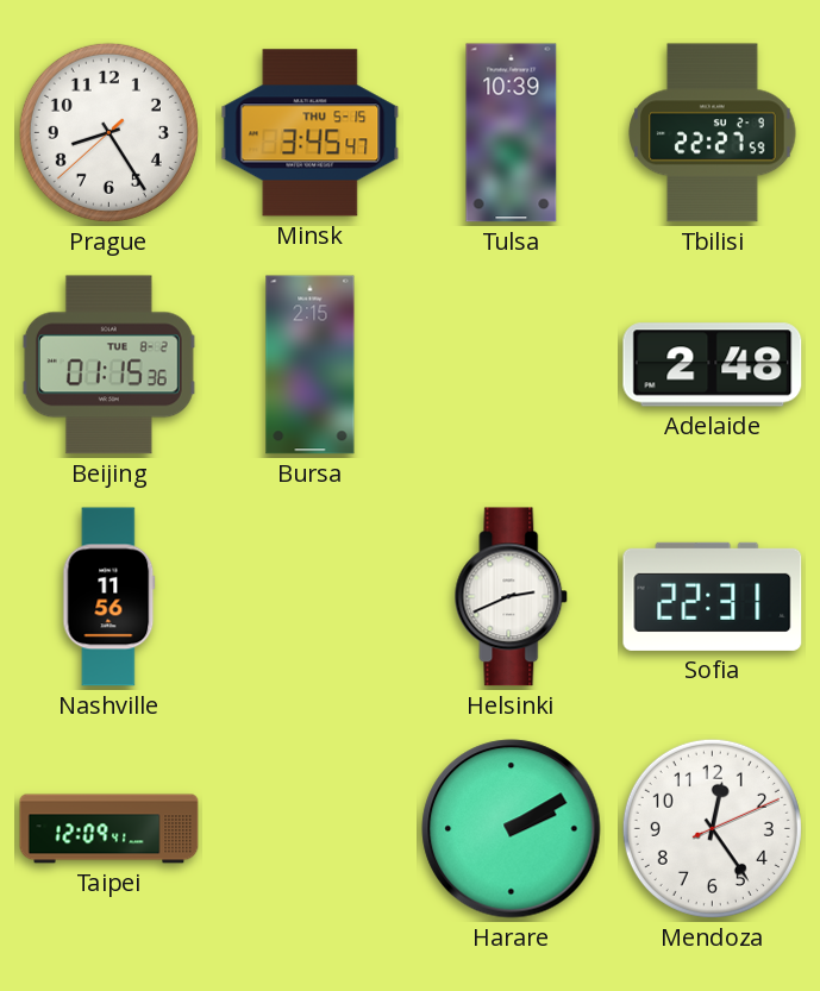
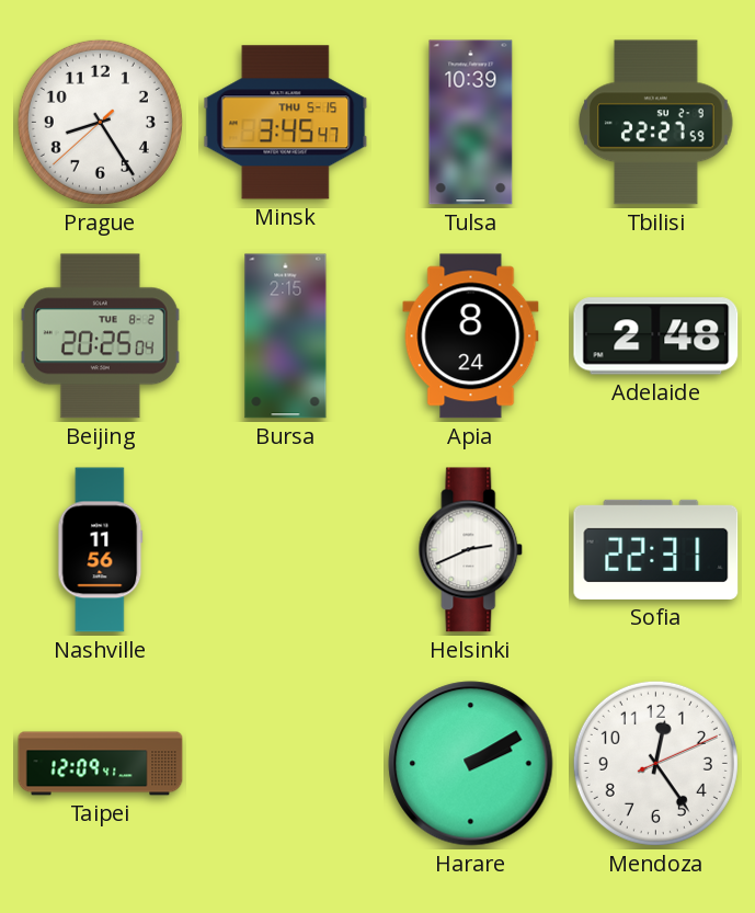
Beijing: 01:15 -> 20:25 (100, 336)
Apia: none -> 8:24 (471, 336)
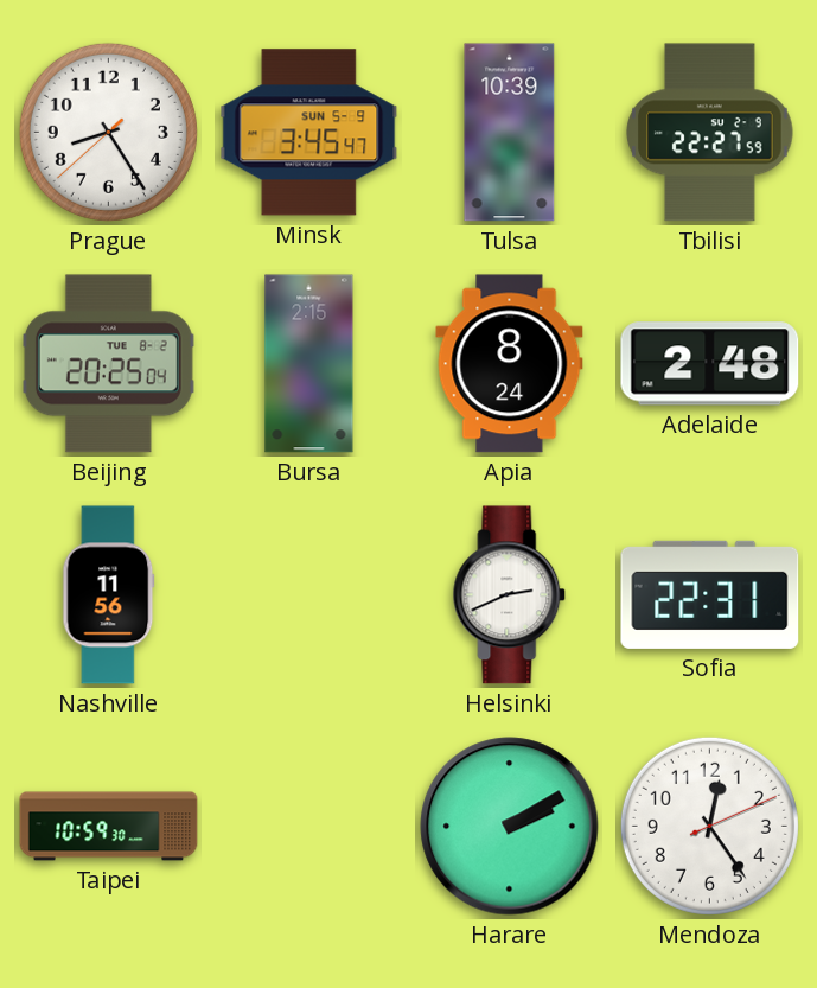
Minsk date: THU 5-15 -> SUN 5-9 (309, 133)
Taipei: 12:09 -> 10:59 (109, 827)
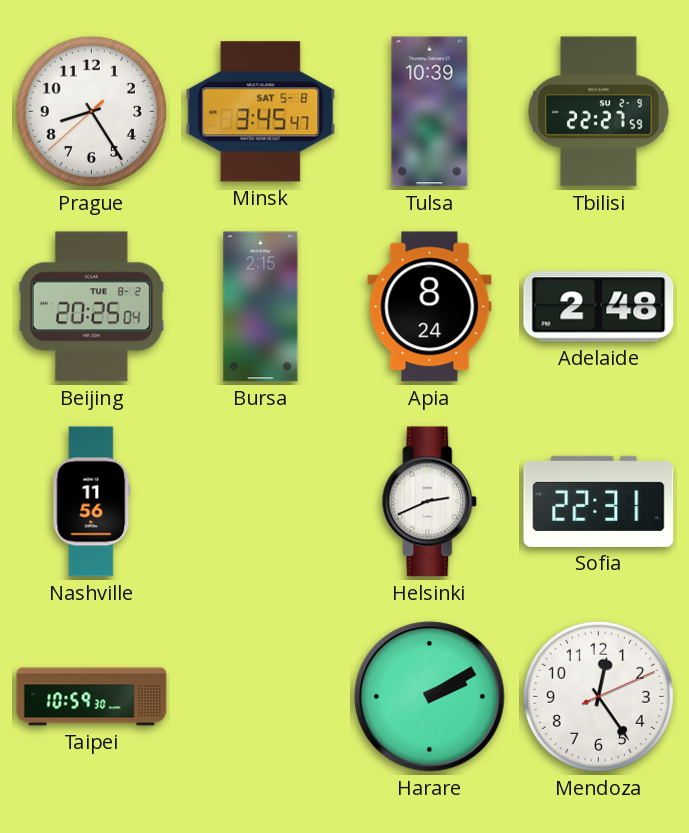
Minsk date: SUN 5-9 -> SAT 5-8 (261, 112)
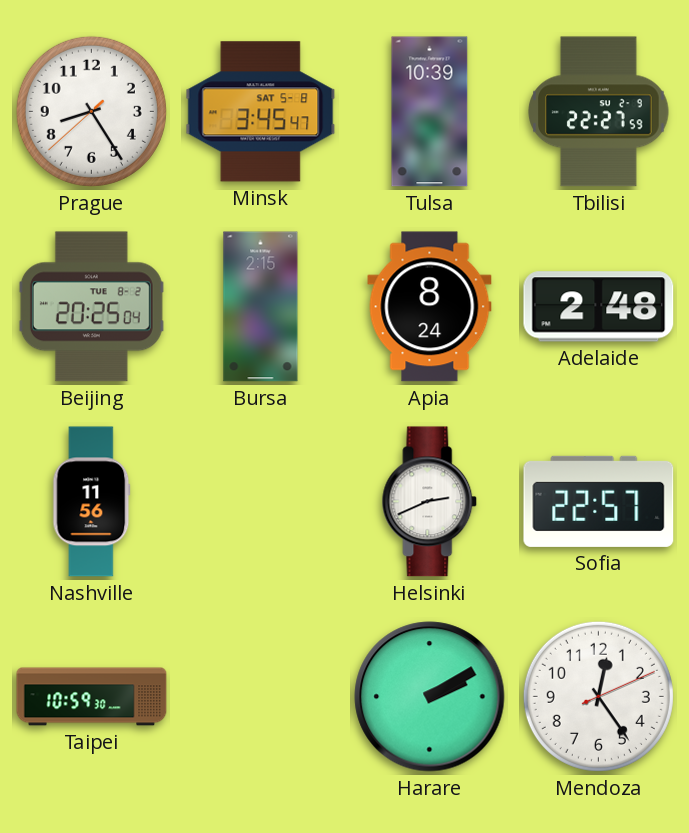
Sofia: 22:31 -> 22:57 (599, 501)
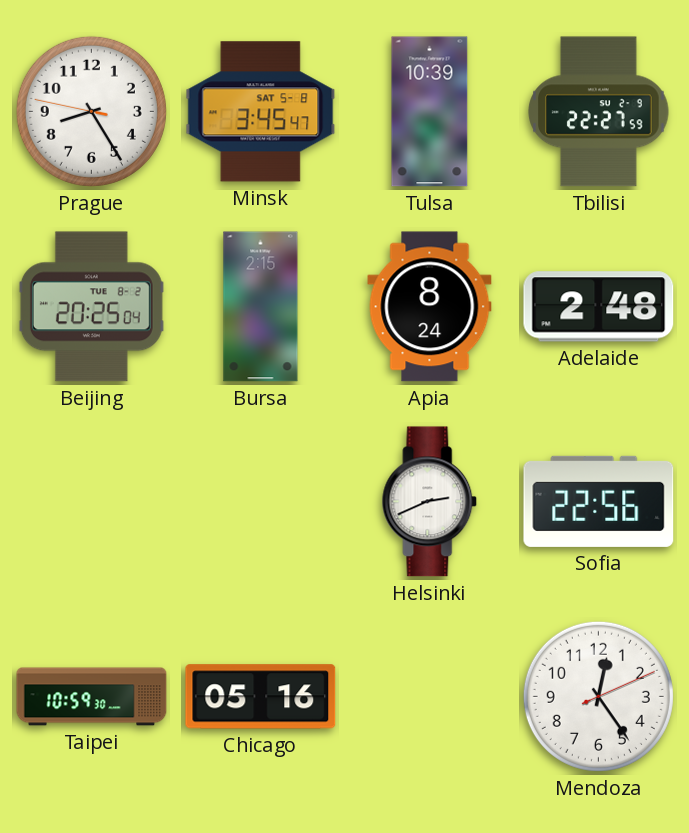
Prague: 8:24:38 -> 8:24:47 (91, 111)
Nashville: 11:56 -> none (92, 502)
Sofia: 22:57 -> 22:56 (599, 501)
Chicago: none -> 05:16 (261, 697)
Harare: 2:10 -> none (430, 697)
